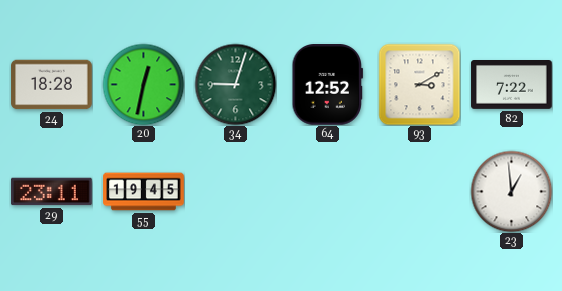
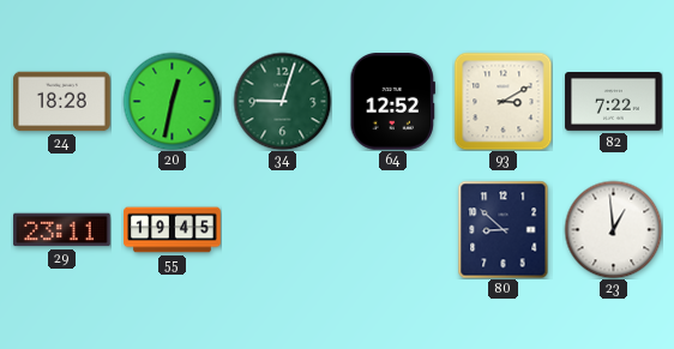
80: none -> 8:52 (504, 229)
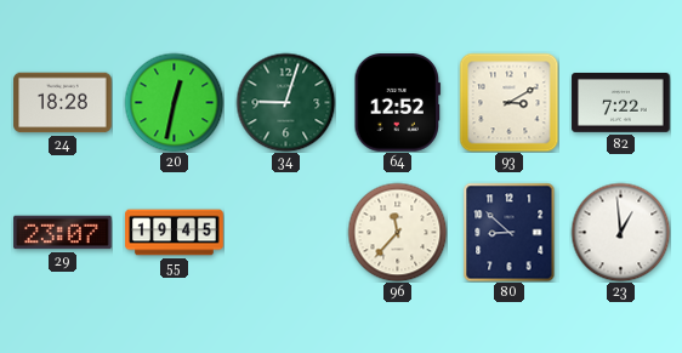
29: 23:11 -> 23:07 (63, 233)
96: none -> 11:37 (397, 232)
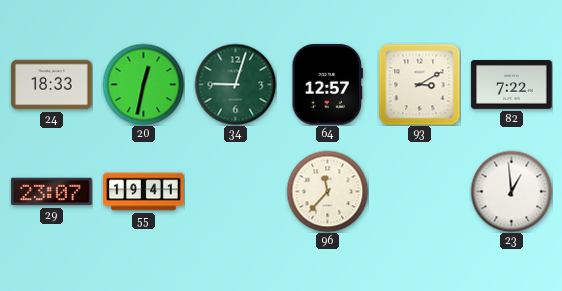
24: 18:28 -> 18:33 (52, 85)
64: 12:52 -> 12:57 (328, 85)
55: 19:45 -> 19:41 (144, 192)
80: 8:52 -> none (510, 232)
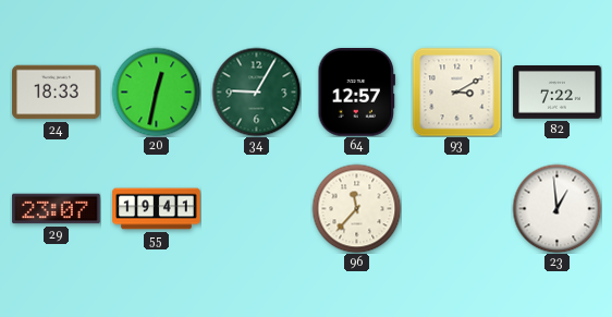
34: 9:03 -> 9:05 (256, 92)
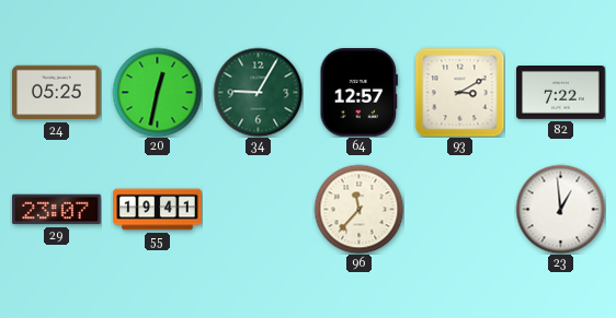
24: 18:33 -> 05:25 (57, 93)
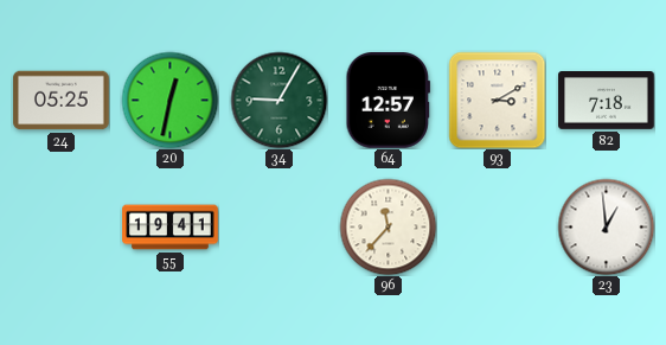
82: 7:22 -> 7:18 (607, 101)
29: 23:07 -> none (57, 210)
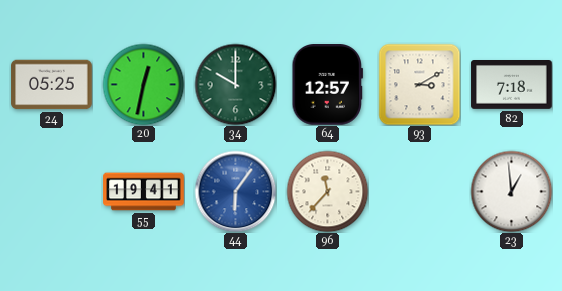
34: 9:05 -> 10:00 (235, 84)
44: none -> 6:06 (235, 191)
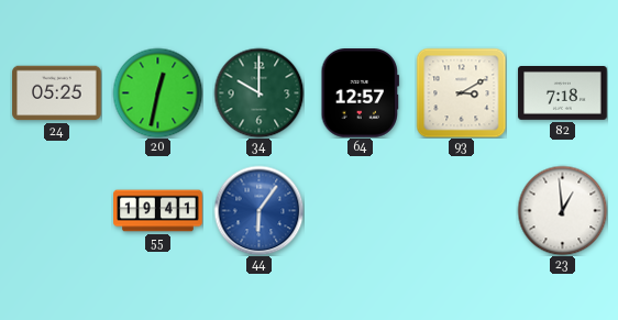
96: 11:37 -> none (327, 191)
